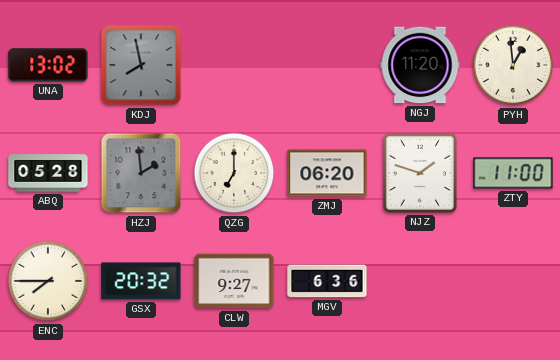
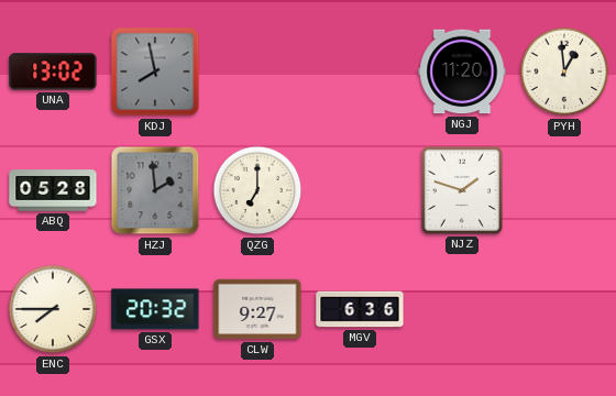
ZMJ: 06:20 -> none (327, 173)
ZTY: 11:00 -> none (513, 173)
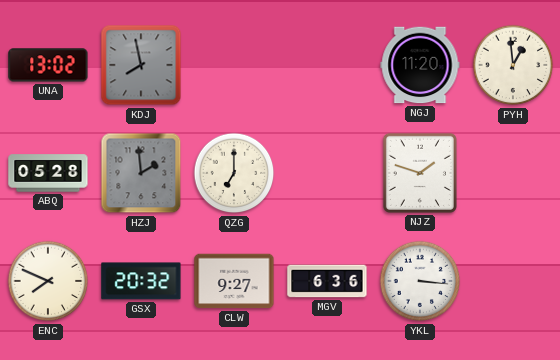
ENC: 7:45 -> 7:49 (48, 281)
YKL: none -> 3:16 (420, 281)
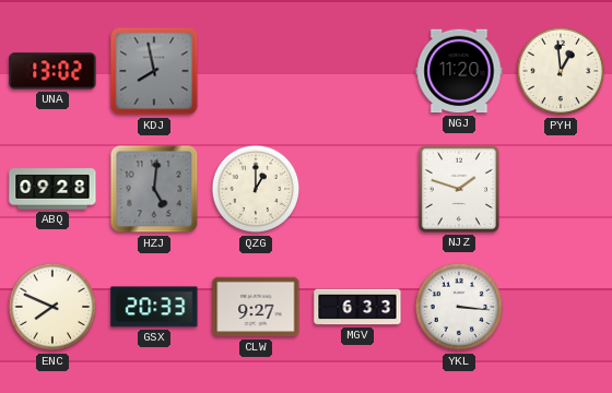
ABQ: 05:28 -> 09:28 (52, 189)
HZJ: 1:59 -> 5:01 (154, 189)
QZG: 7:00 -> 1:00 (256, 189)
GSX: 20:32 -> 20:33 (154, 307)
MGV: 6:36 -> 6:33 (357, 307)
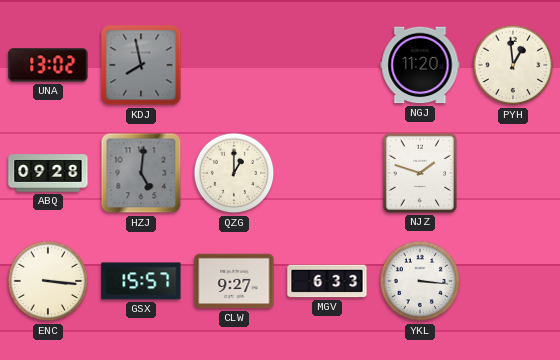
ENC: 7:49 -> 3:16 (48, 281)
GSX: 20:33 -> 15:57 (141, 281)
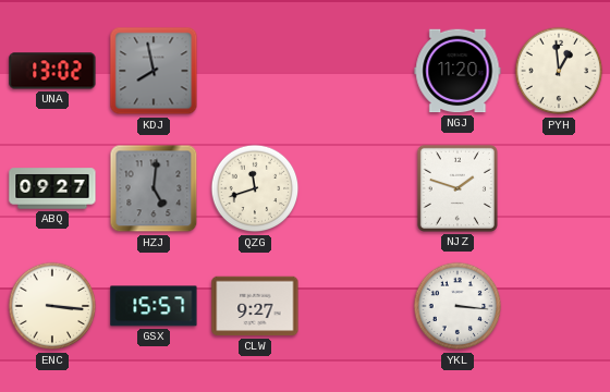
ABQ: 09:28 -> 09:27 (52, 188)
QZG: 1:00 -> 11:42 (255, 188)
MGV: 6:33 -> none (327, 281)
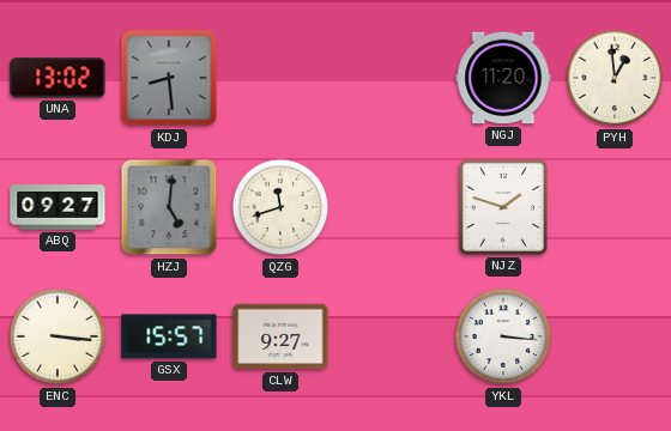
KDJ: 7:58 -> 8:29 (169, 78)
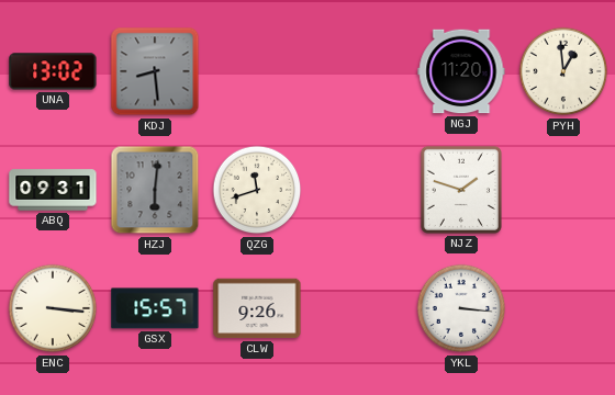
ABQ: 09:27 -> 09:31 (53, 190)
HZJ: 5:01 -> 6:01 (155, 190)
CLW: 9:27 -> 9:26 (257, 308)
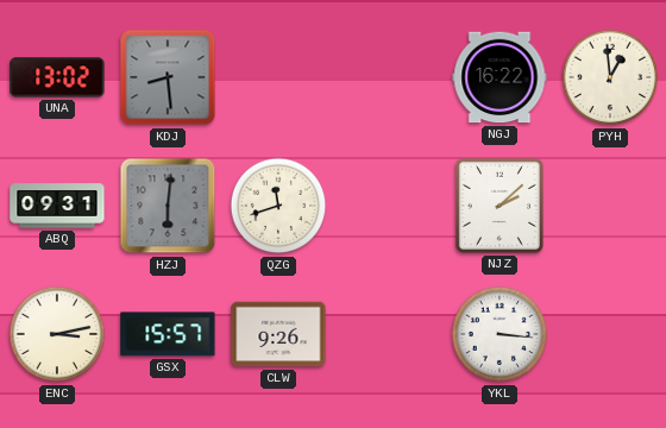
NGJ: 11:20 -> 16:22 (499, 77)
NJZ: 1:48 -> 2:08 (499, 206)
ENC: 3:16 -> 3:13 (57, 334)
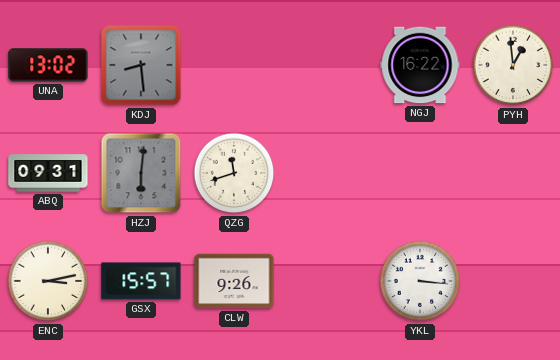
NJZ: 2:08 -> none (499, 206)
